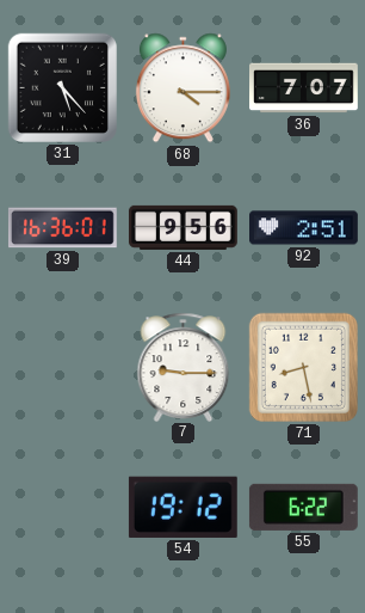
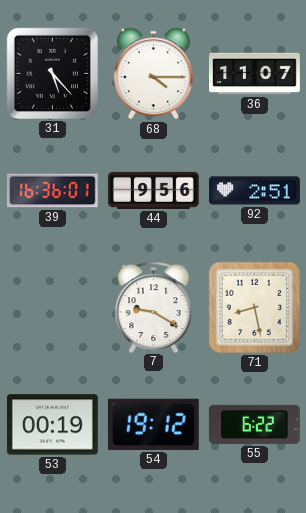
36: 7:07 -> 11:07 (255, 74)
7: 9:15 -> 9:20 (154, 307)
53: none -> 00:19 (52, 425)
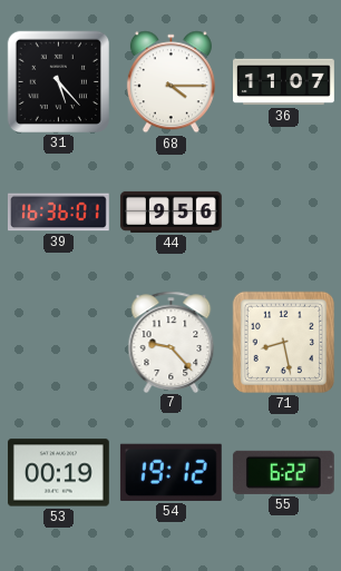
92: 2:51 -> none (255, 191)
7: 9:20 -> 9:23 (172, 342)
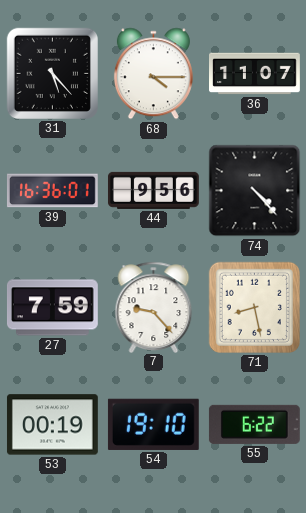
74: none -> 4:23 (255, 191)
27: none -> 7:59 (52, 308)
54: 19:12 -> 19:10 (153, 424)
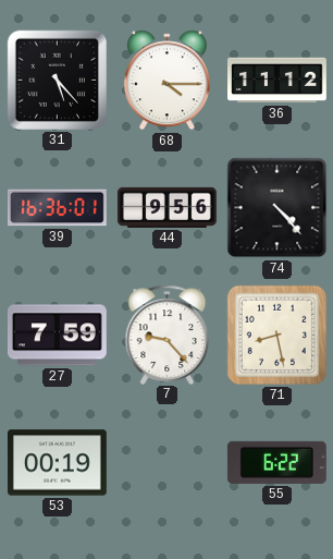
36: 11:07 -> 11:12 (277, 81)
54: 19:10 -> none (153, 424)
